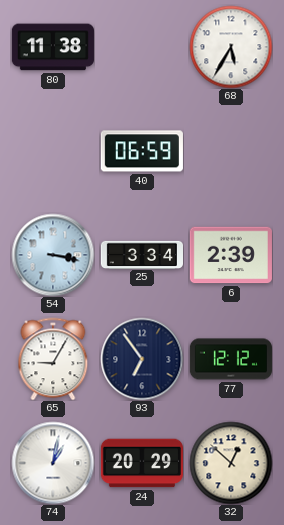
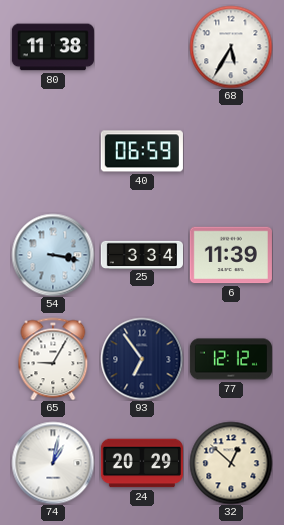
6: 2:39 -> 11:39 (231, 255)
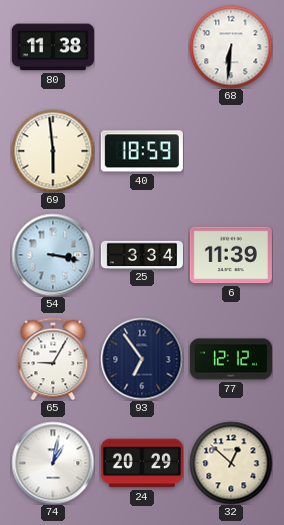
68: 5:35 -> 6:31 (231, 47)
69: none -> 5:59 (53, 151)
40: 06:59 -> 18:59 (142, 151)
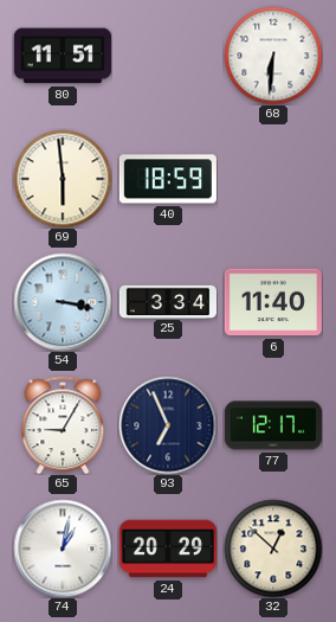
80: 11:38 -> 11:51 (63, 56)
6: 11:39 -> 11:40 (273, 302)
93: 6:54 -> 6:56 (168, 425)
77: 12:12 -> 12:17 (273, 425)
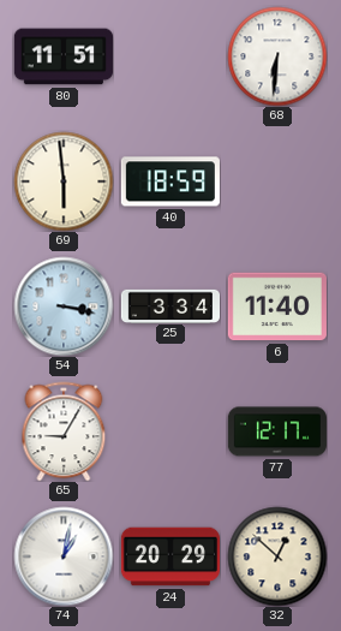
93: 6:56 -> none (168, 425)
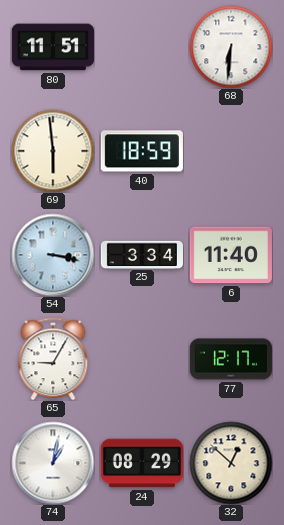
24: 20:29 -> 08:29 (142, 463)
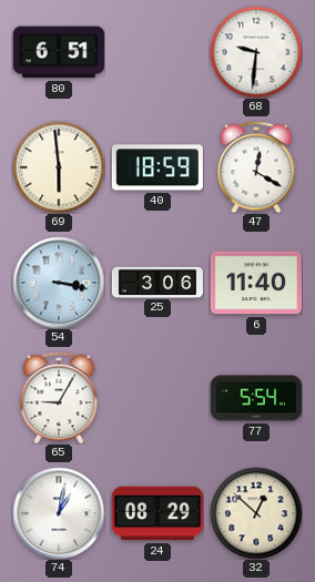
80: 11:51 -> 6:51 (59, 52)
68: 6:31 -> 9:31 (256, 52)
47: none -> 12:20 (256, 167)
25: 3:34 -> 3:06 (156, 282)
77: 12:17 -> 5:54 (256, 398)
